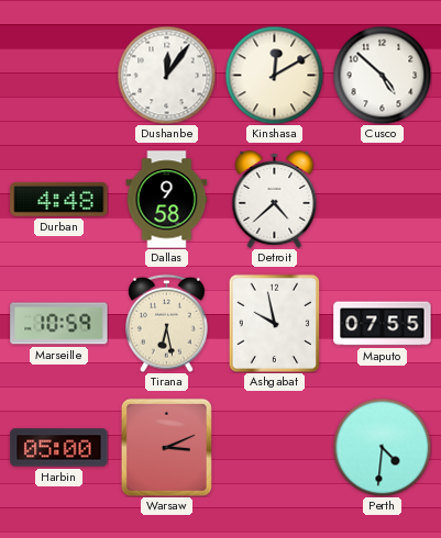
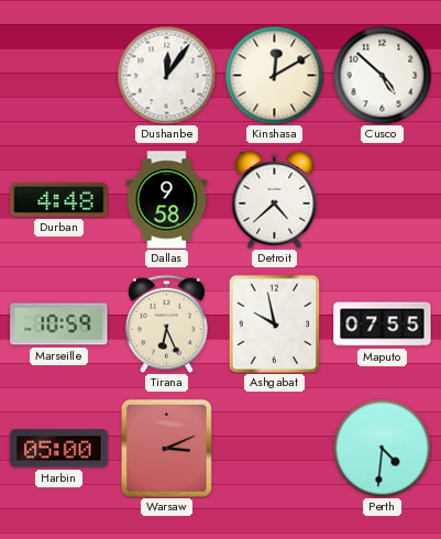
Tirana: 6:28 -> 6:26 (167, 323)
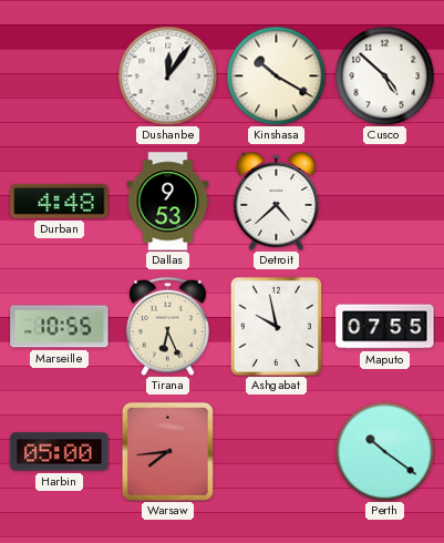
Kinshasa: 12:10 -> 10:20 (276, 75)
Dallas: 9:58 -> 9:53 (168, 202)
Marseille: 10:59 -> 10:55 (60, 327)
Warsaw: 3:11 -> 7:44 (167, 451)
Perth: 4:31 -> 10:21 (384, 451)
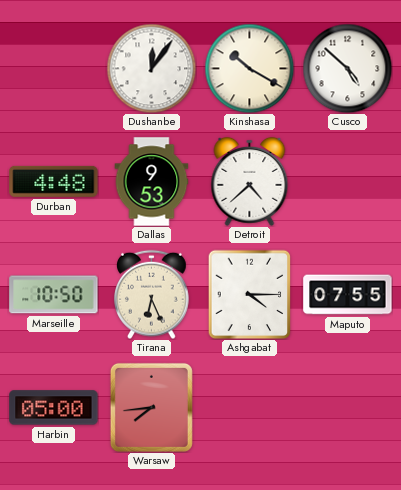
Marseille: 10:55 -> 10:50 (54, 295)
Ashgabat: 9:58 -> 4:15 (250, 294)
Perth: 10:21 -> none (384, 451)
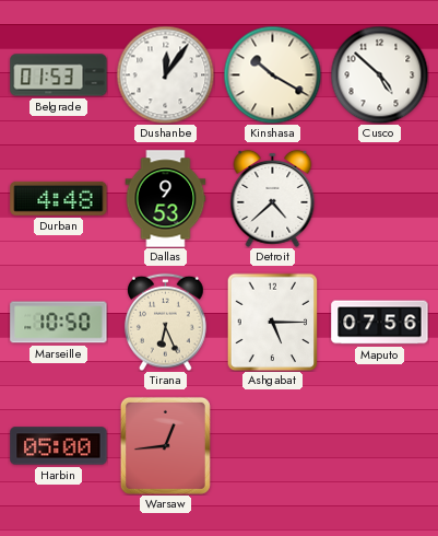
Belgrade: none -> 01:53 (59, 75)
Ashgabat: 4:15 -> 5:15 (273, 322)
Maputo: 07:55 -> 07:56 (380, 323)
Warsaw: 7:44 -> 12:44 (165, 445)
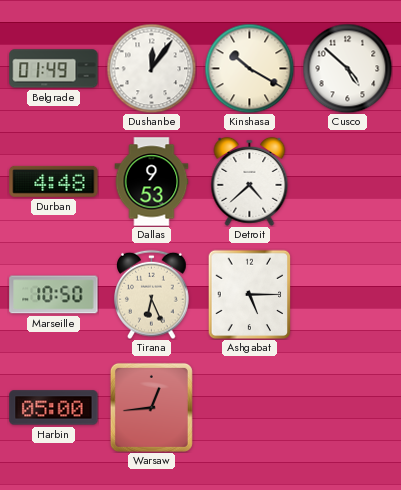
Belgrade: 01:53 -> 01:49 (54, 69)
Maputo: 07:56 -> none (380, 323)
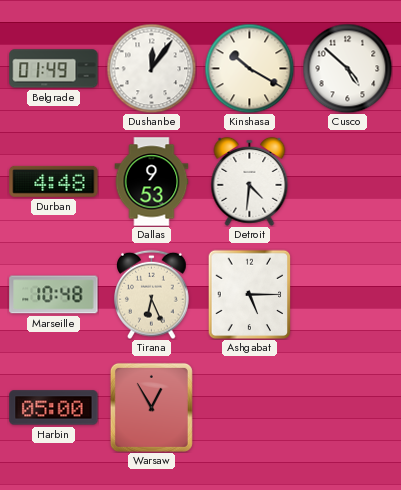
Detroit: 4:38 -> 4:31 (250, 181)
Marseille: 10:50 -> 10:48 (54, 295)
Warsaw: 12:44 -> 12:55 (151, 407)
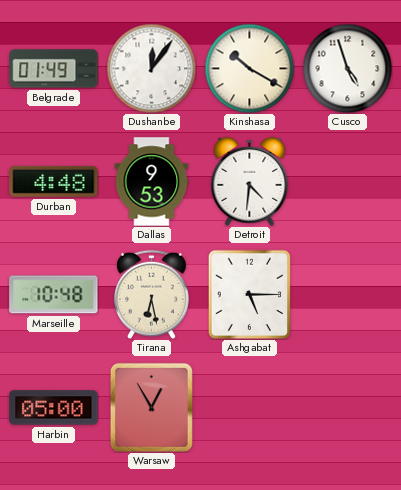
Cusco: 4:52 -> 4:57 (347, 68)
Tirana: 6:26 -> 6:28 (152, 294)
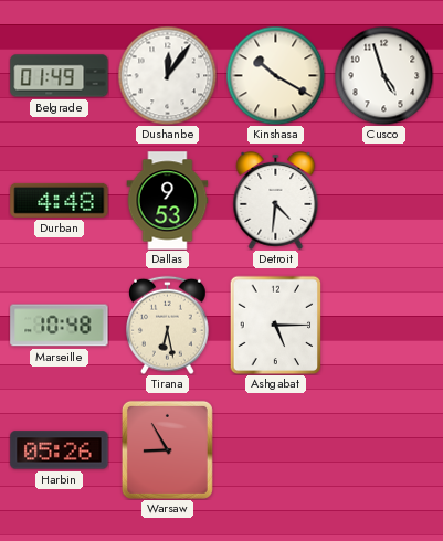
Harbin: 05:00 -> 05:26 (60, 450)
Warsaw: 12:55 -> 8:55 (167, 449)
